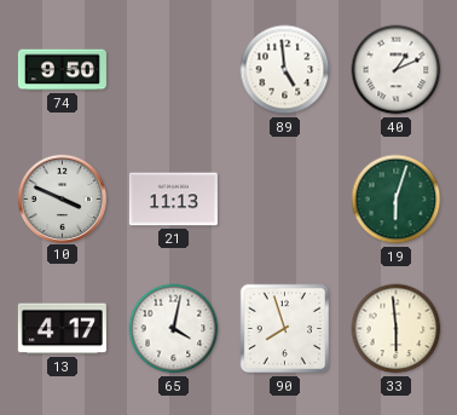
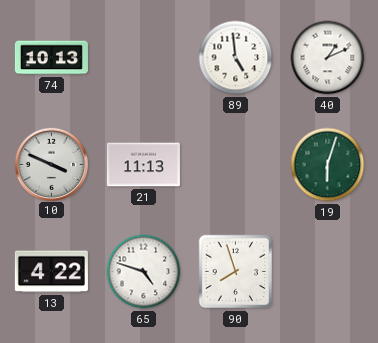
74: 9:50 -> 10:13 (51, 58)
13: 4:17 -> 4:22 (51, 272)
65: 4:02 -> 4:48 (144, 272)
33: 5:59 -> none (397, 329)
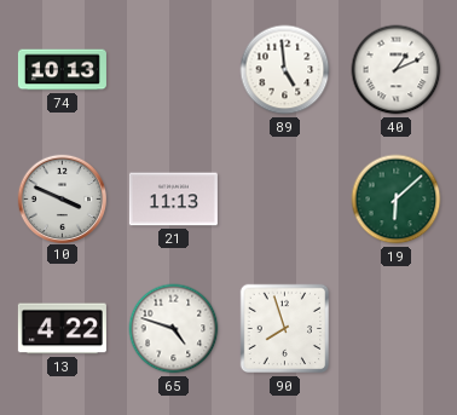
19: 6:03 -> 6:08 (397, 200)
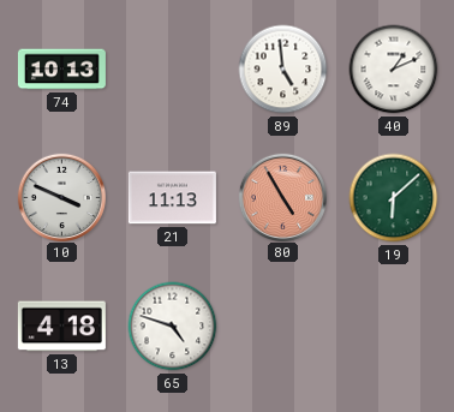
80: none -> 4:55 (282, 197)
13: 4:22 -> 4:18 (61, 327)
90: 7:57 -> none (285, 329)
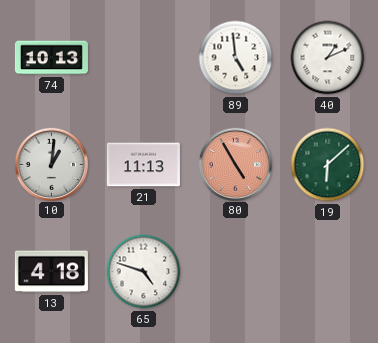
10: 3:49 -> 1:01 (51, 164)
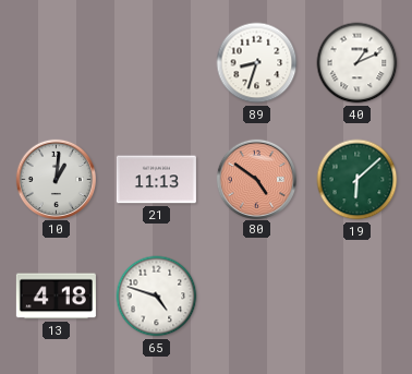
74: 10:13 -> none (51, 58)
89: 4:59 -> 8:33 (257, 63)
80: 4:55 -> 4:51 (256, 179)
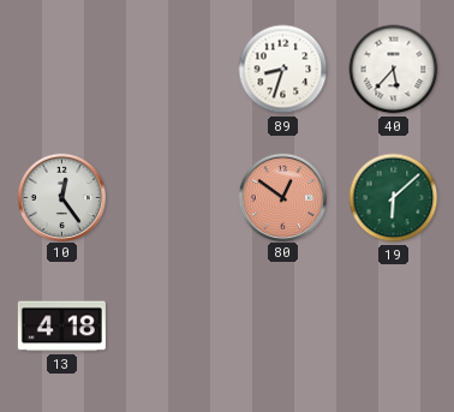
40: 1:11 -> 5:37 (394, 70)
10: 1:01 -> 12:24 (61, 197)
21: 11:13 -> none (156, 180)
80: 4:51 -> 12:51 (282, 197)
65: 4:48 -> none (157, 297)
